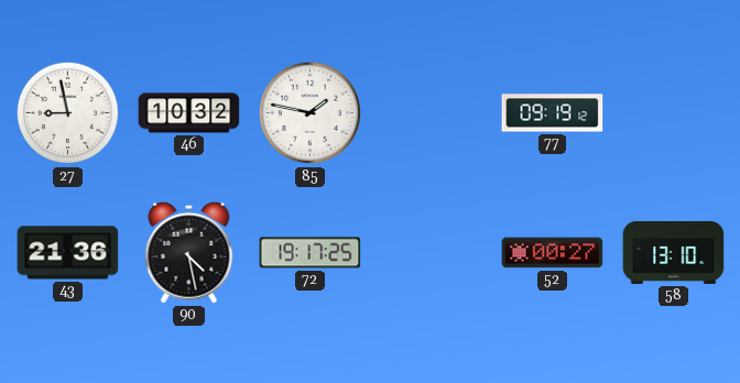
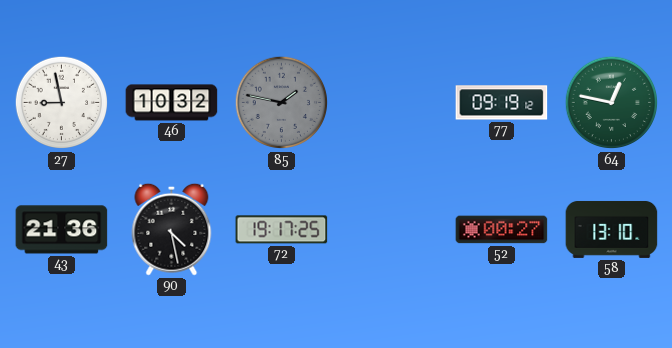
85 dial: white -> grey (281, 103)
64: none -> 12:47 (611, 103)
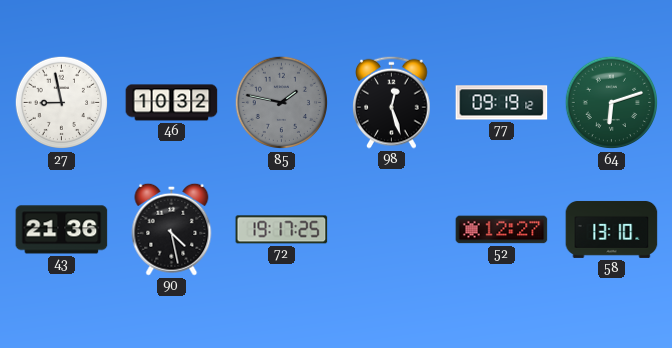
98: none -> 12:27 (392, 102)
64: 12:47 -> 6:12 (611, 103)
52: 00:27 -> 12:27 (502, 230)
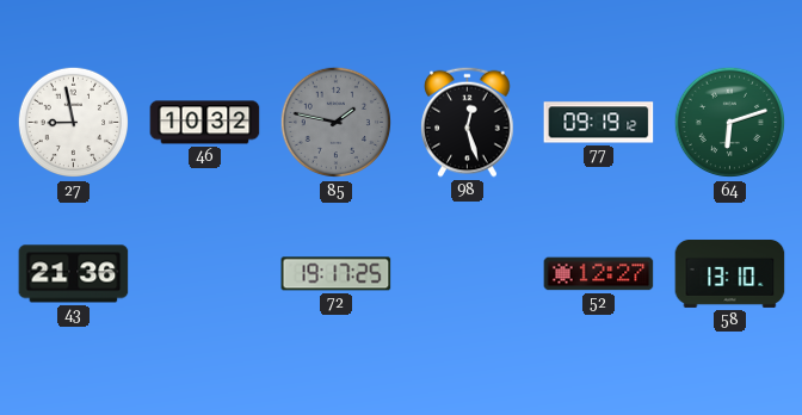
90: 4:28 -> none (172, 229)
